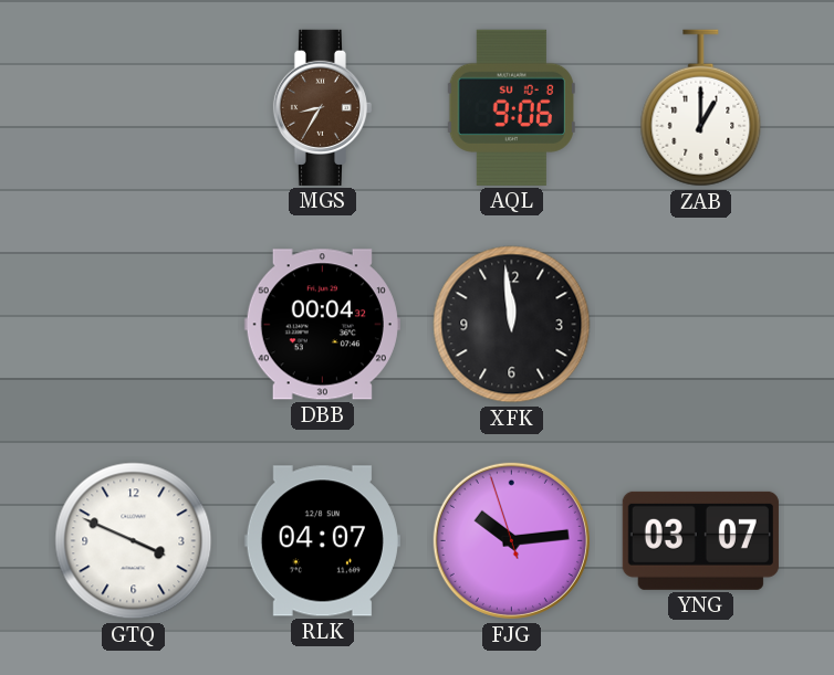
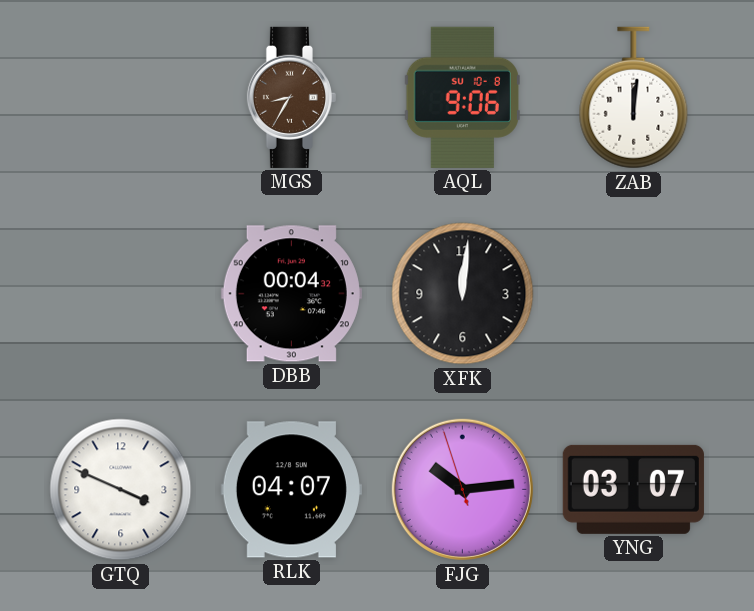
ZAB: 1:00 -> 12:01 (634, 98)
XFK: 11:59 -> 12:01 (463, 294)
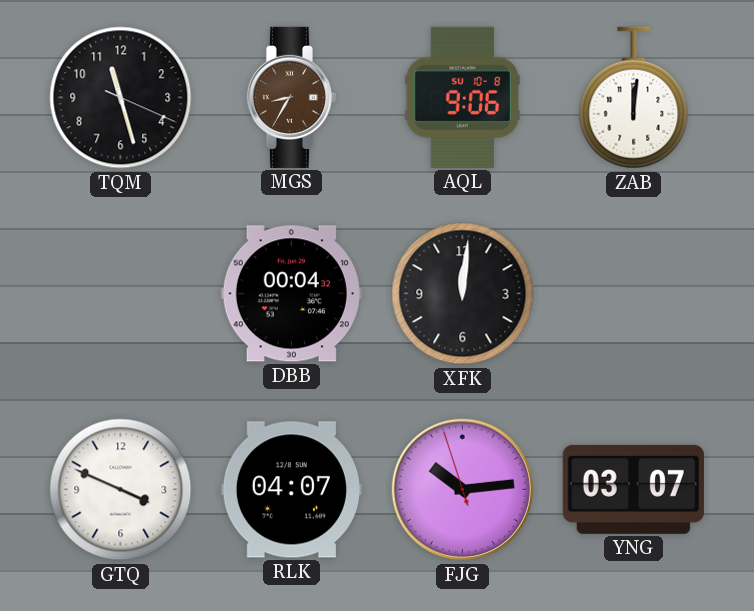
TQM: none -> 11:27 (121, 98)
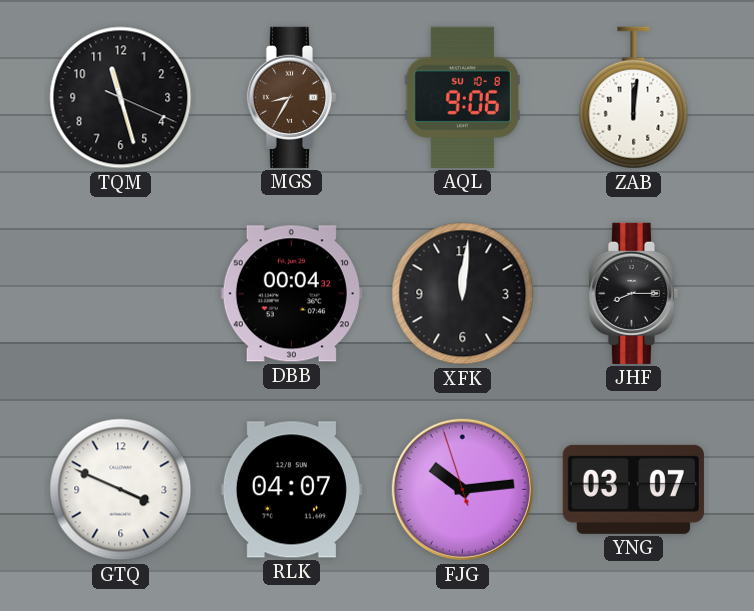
JHF: none -> 8:15 (633, 293)
